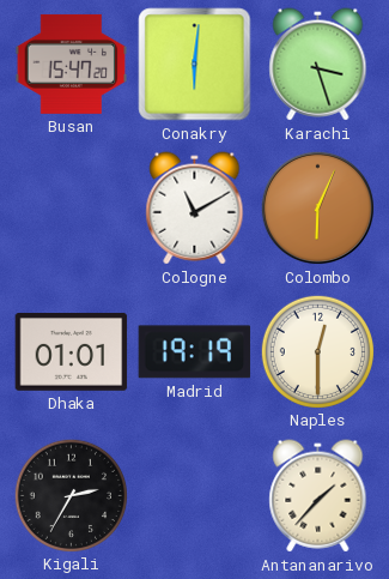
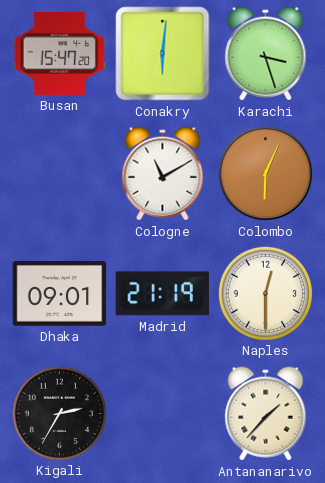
Dhaka: 01:01 -> 09:01 (60, 294)
Madrid: 19:19 -> 21:19 (163, 294)
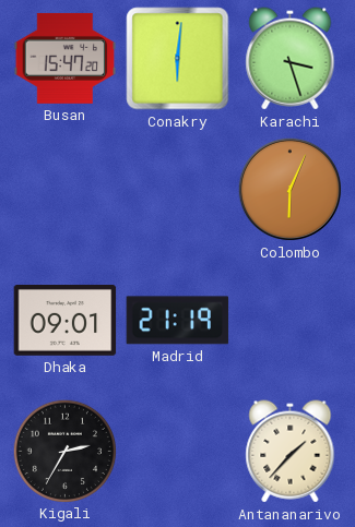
Cologne: 11:10 -> none (163, 174)
Naples: 12:30 -> none (265, 293)
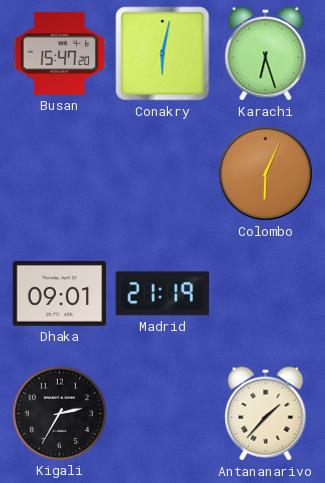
Conakry: 6:01 -> 6:02 (163, 54)
Karachi: 3:27 -> 6:27 (266, 54)
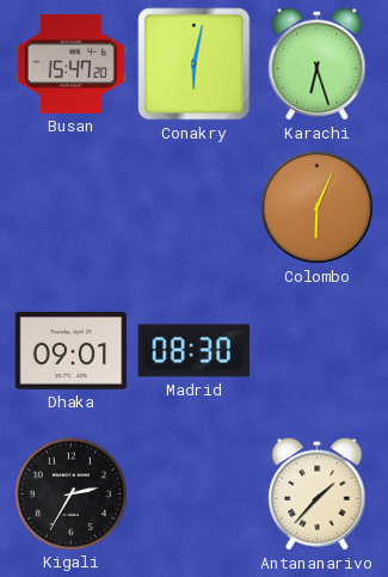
Madrid: 21:19 -> 08:30 (195, 351)
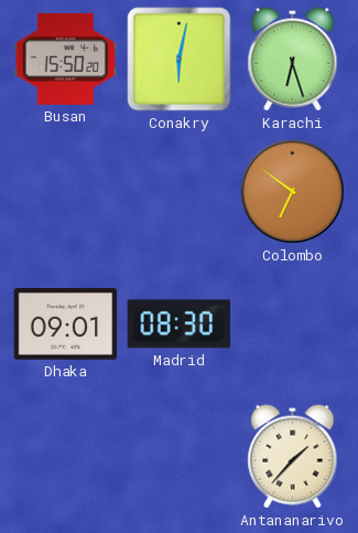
Busan: 15:47 -> 15:50 (66, 58)
Colombo: 6:04 -> 6:51 (293, 192)
Kigali: 2:35 -> none (70, 493)
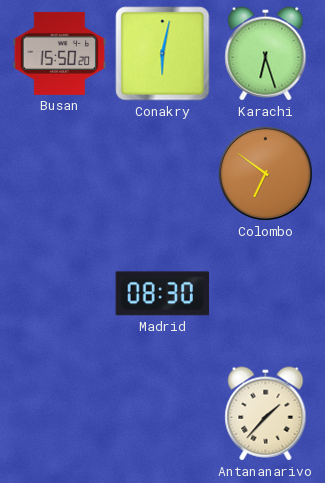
Dhaka: 09:01 -> none (66, 324)
